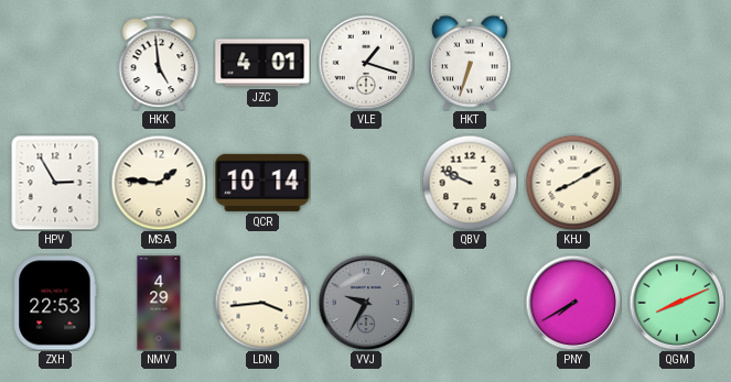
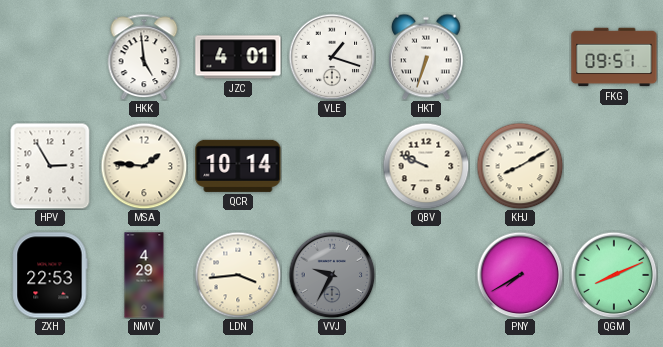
FKG: none -> 09:51 (614, 57)
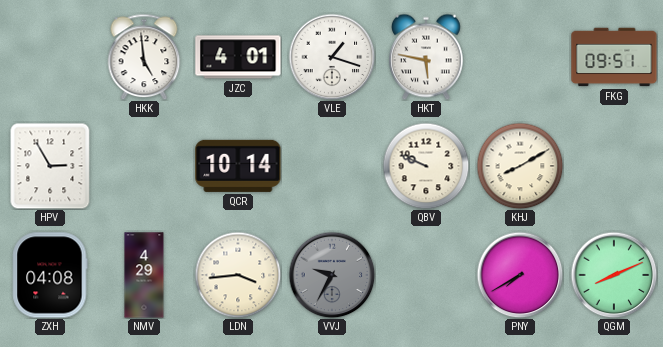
HKT: 6:33 -> 5:47 (427, 57)
MSA: 1:46 -> none (144, 166)
ZXH: 22:53 -> 04:08 (50, 275)
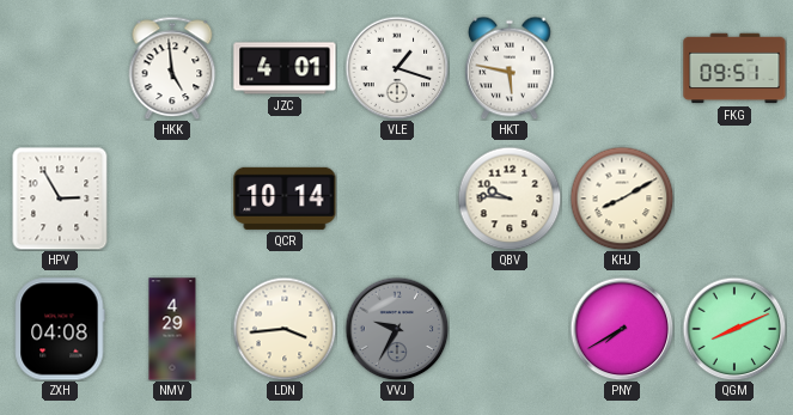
QBV: 9:49 -> 9:46 (510, 199)
